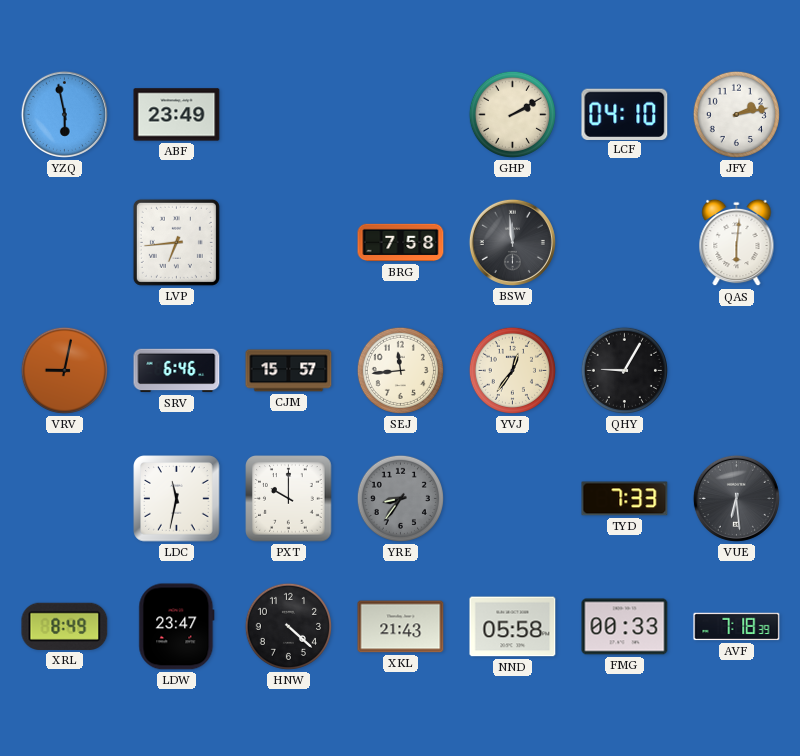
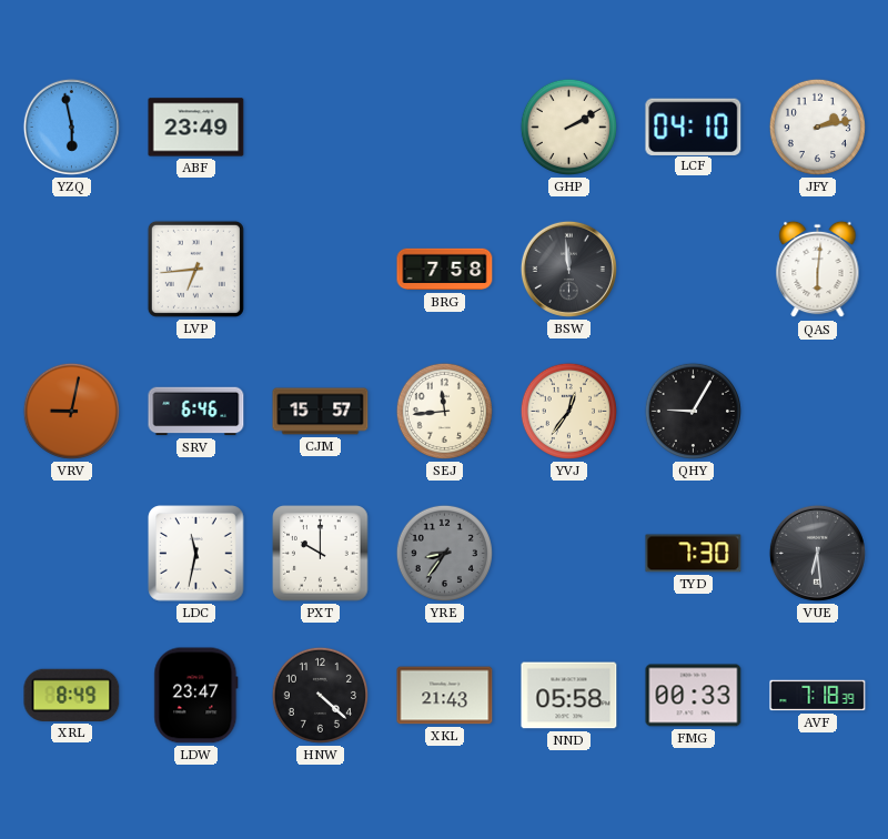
TYD: 7:33 -> 7:30 (694, 554)
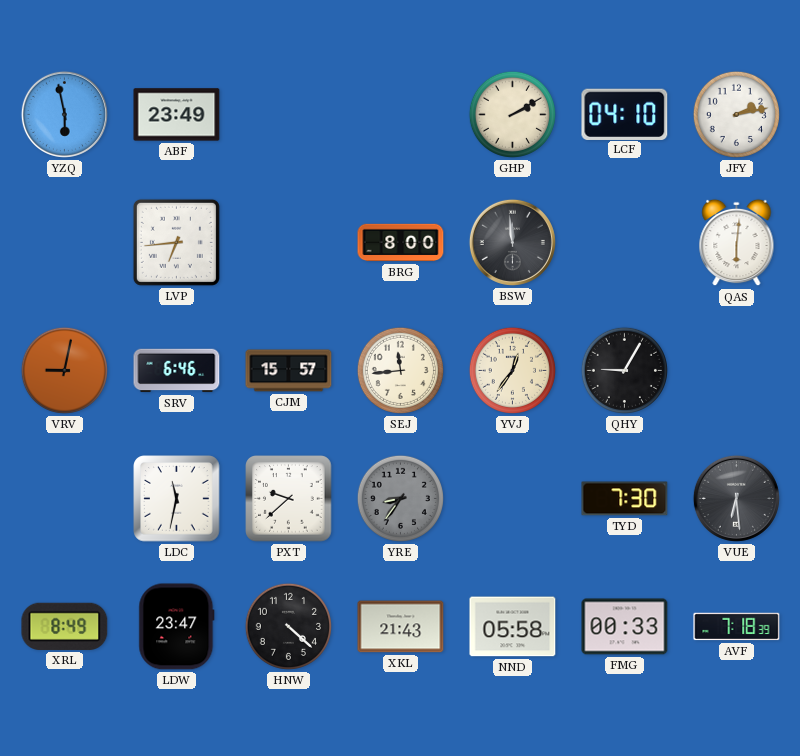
BRG: 7:58 -> 8:00 (401, 243)
PXT: 10:00 -> 9:38 (289, 499)
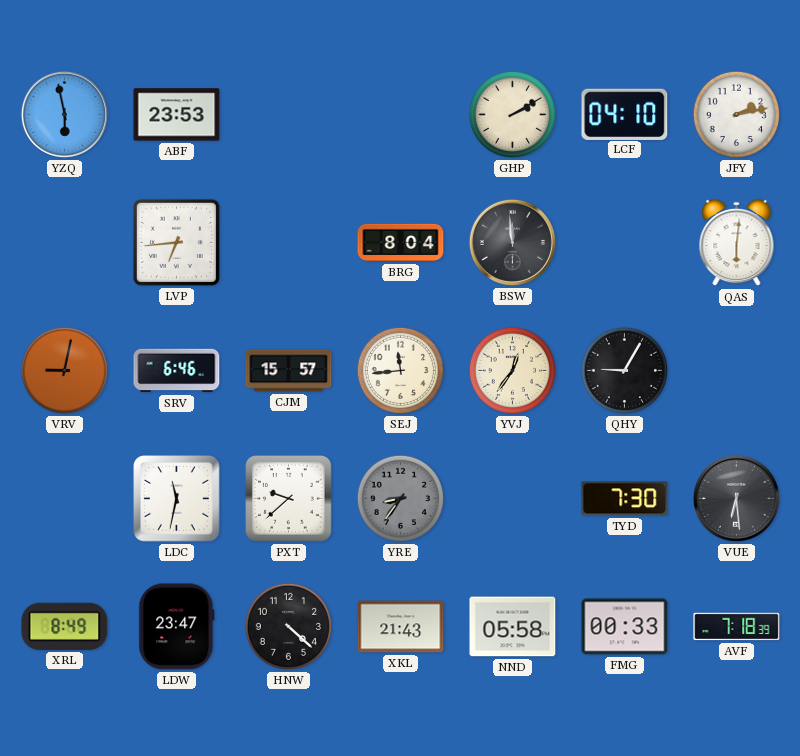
ABF: 23:49 -> 23:53 (177, 115)
BRG: 8:00 -> 8:04 (401, 243)
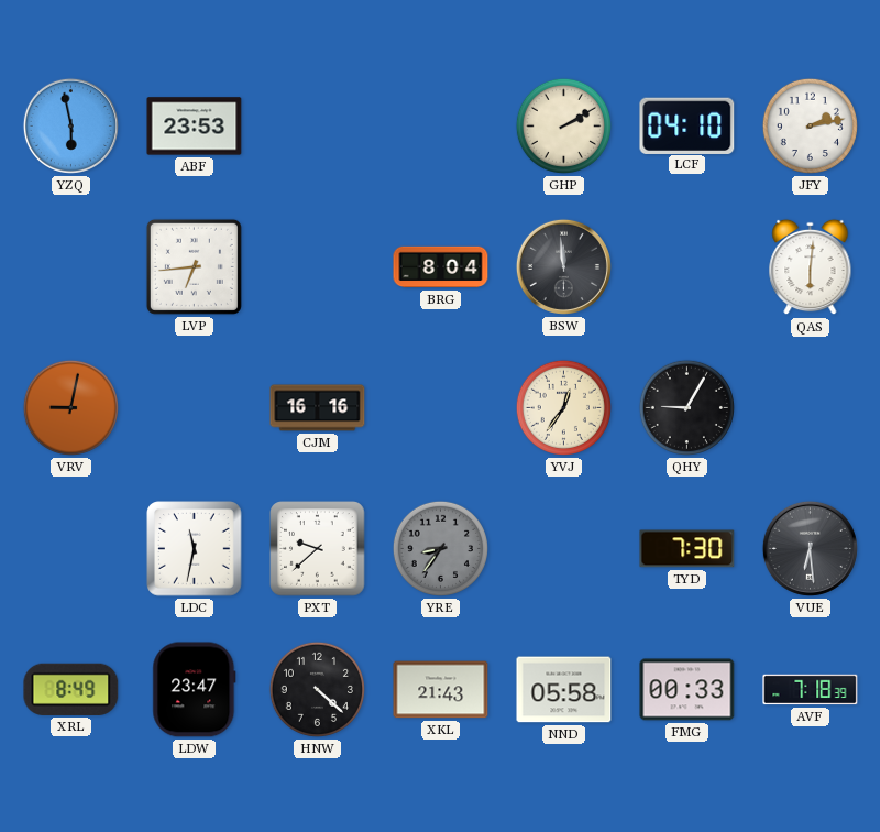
SRV: 6:46 -> none (177, 371)
CJM: 15:57 -> 16:16 (318, 408)
SEJ: 11:44 -> none (400, 370)
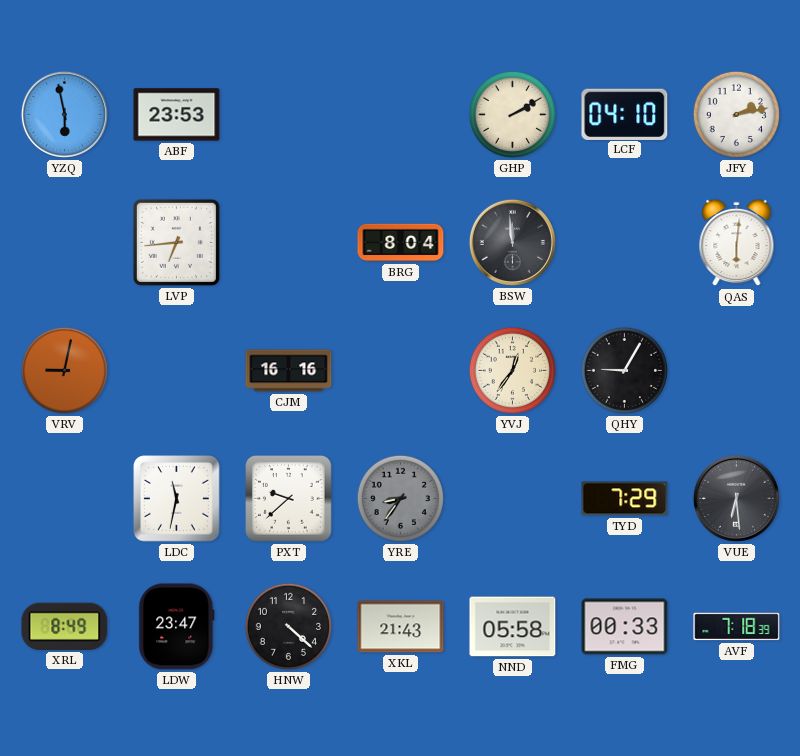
TYD: 7:30 -> 7:29 (625, 499)
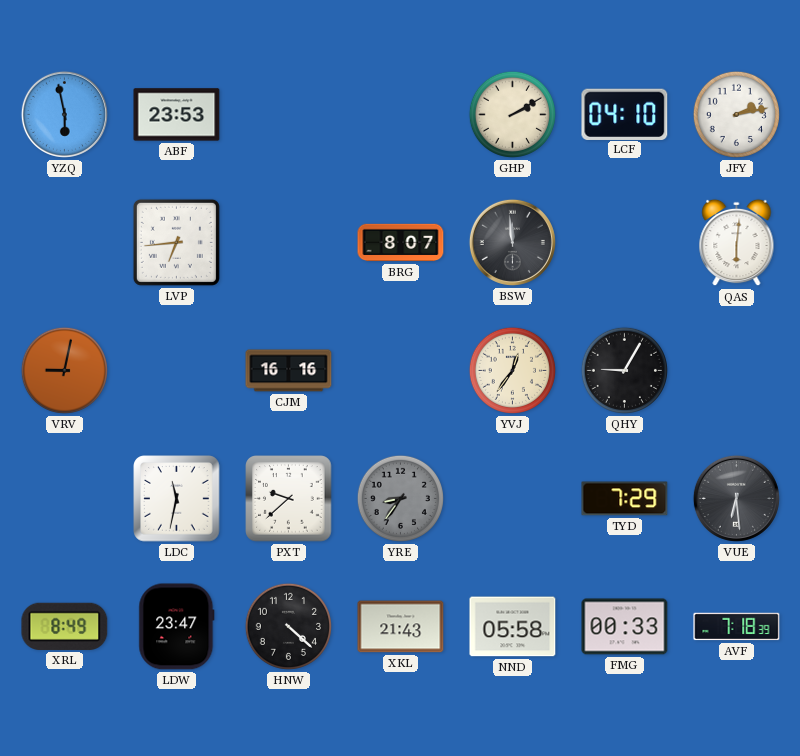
BRG: 8:04 -> 8:07 (401, 243)
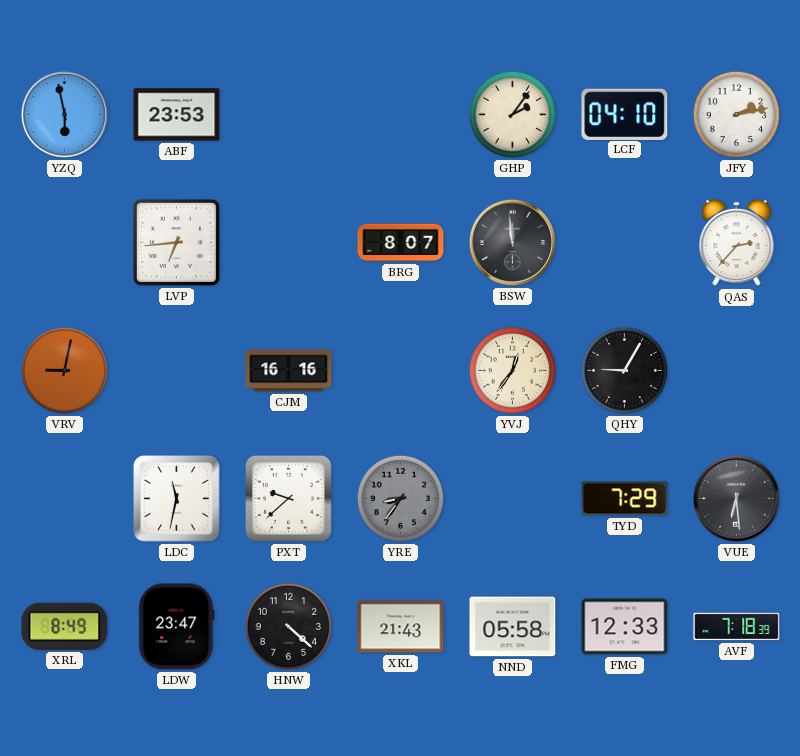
GHP: 2:10 -> 2:06 (512, 114)
QAS: 6:01 -> 2:37 (737, 243)
FMG: 00:33 -> 12:33 (625, 627)
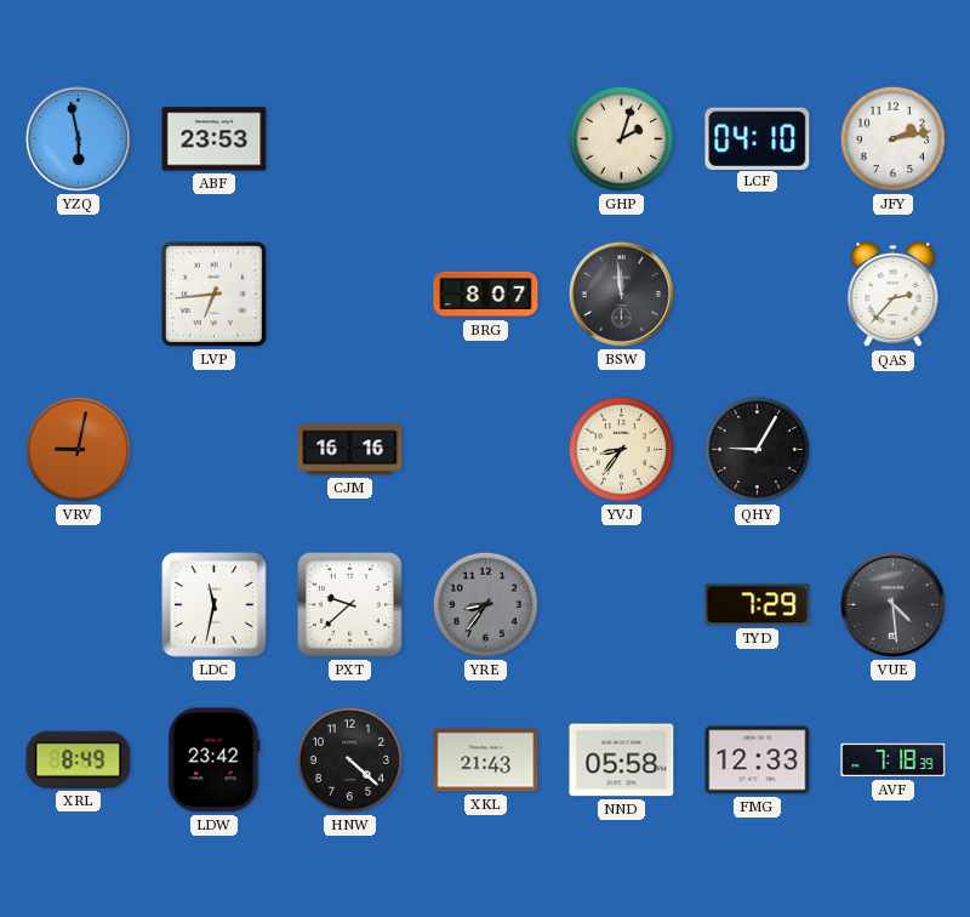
GHP: 2:06 -> 2:03 (621, 138)
YVJ: 12:36 -> 8:36 (621, 449)
VUE: 6:29 -> 4:29 (892, 604)
LDW: 23:47 -> 23:42 (215, 761)
